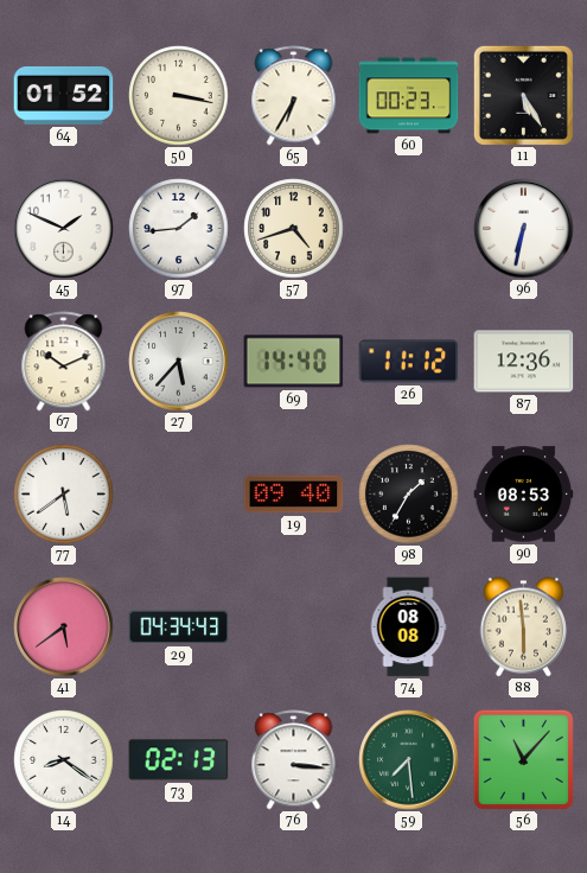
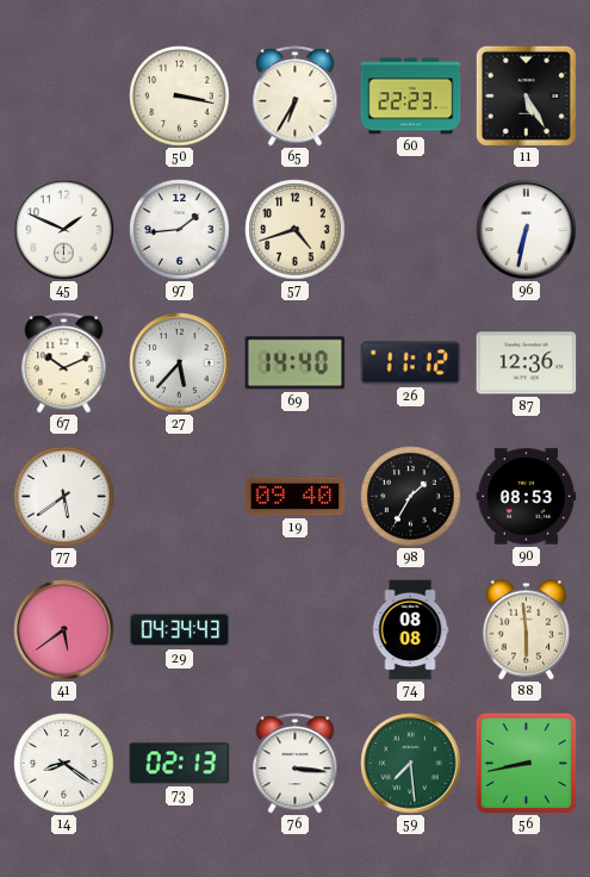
64: 01:52 -> none (64, 95)
60: 00:23 -> 22:23 (411, 97)
56: 11:07 -> 8:43 (526, 763)
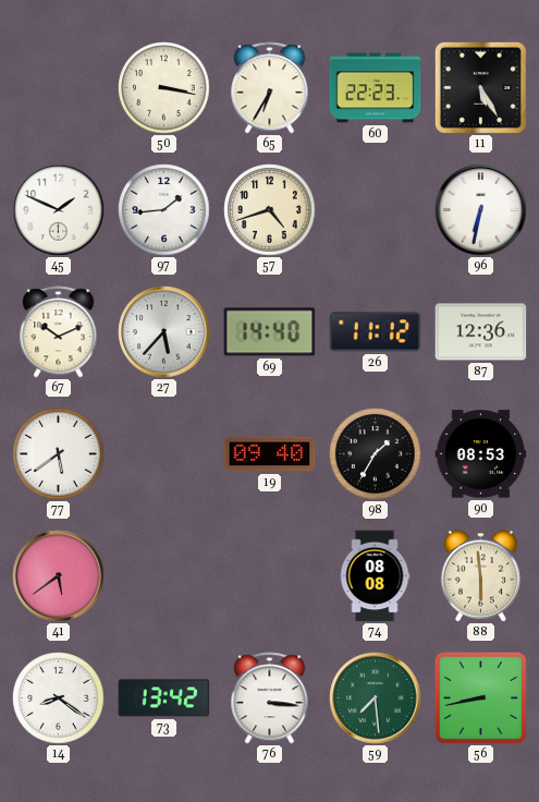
29: 04:34 -> none (180, 630)
73: 02:13 -> 13:42 (164, 698)
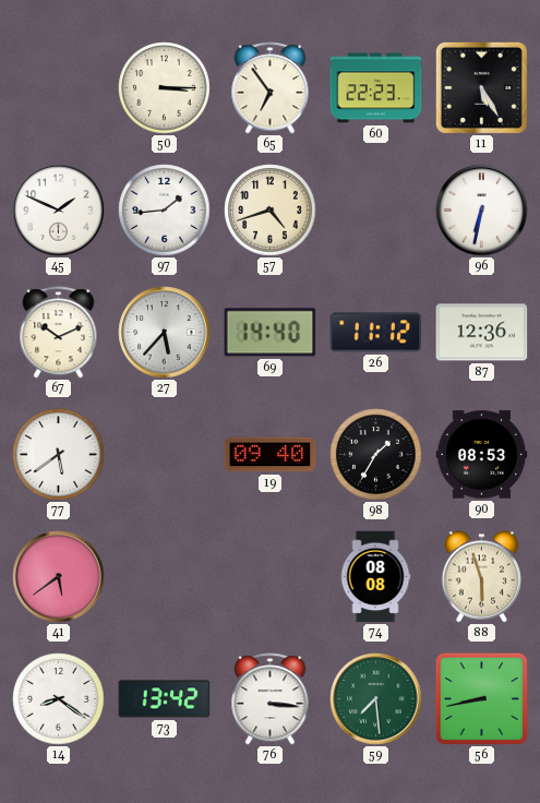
50: 3:17 -> 3:15 (165, 88)
65: 6:35 -> 6:54 (271, 88)
88: 5:59 -> 5:57 (481, 577)
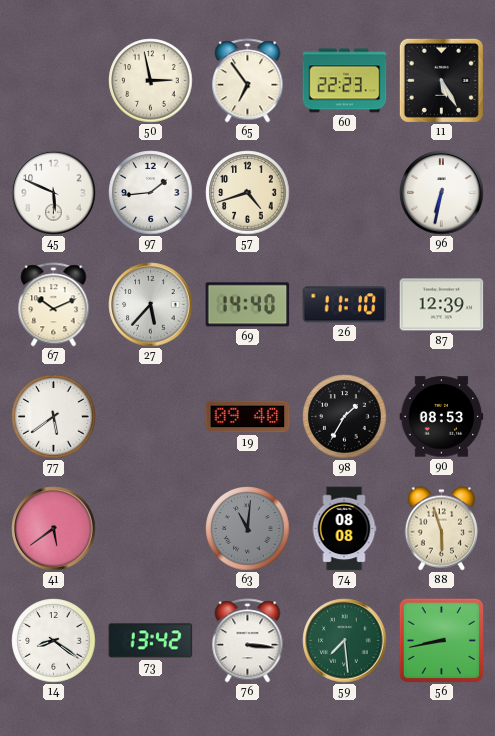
50: 3:15 -> 2:58 (151, 81)
45: 1:49 -> 5:49 (54, 193)
26: 11:12 -> 11:10 (345, 305)
87: 12:36 -> 12:39 (442, 305)
63: none -> 11:01 (248, 529)
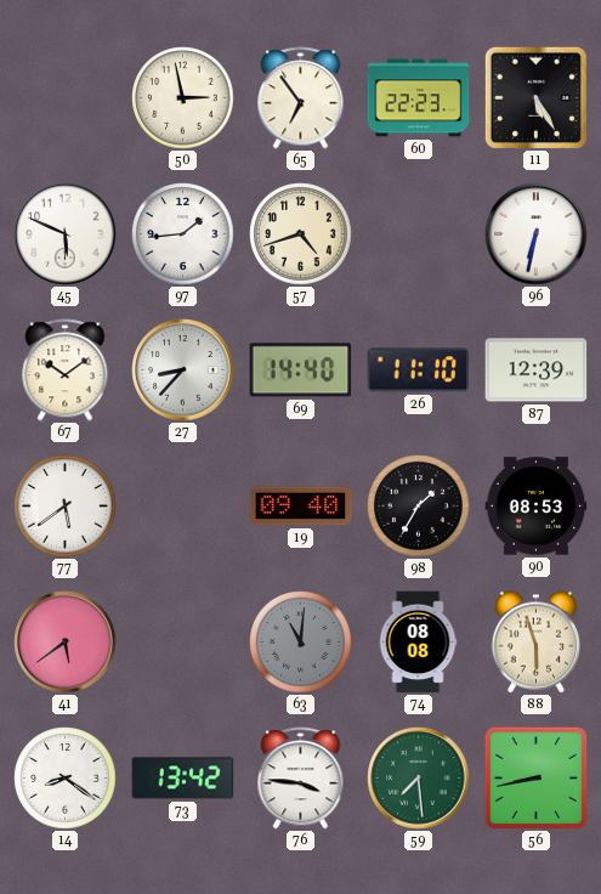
67: 10:11 -> 10:09 (66, 370)
27: 5:37 -> 8:37 (183, 370)
76: 3:16 -> 3:46 (301, 779)
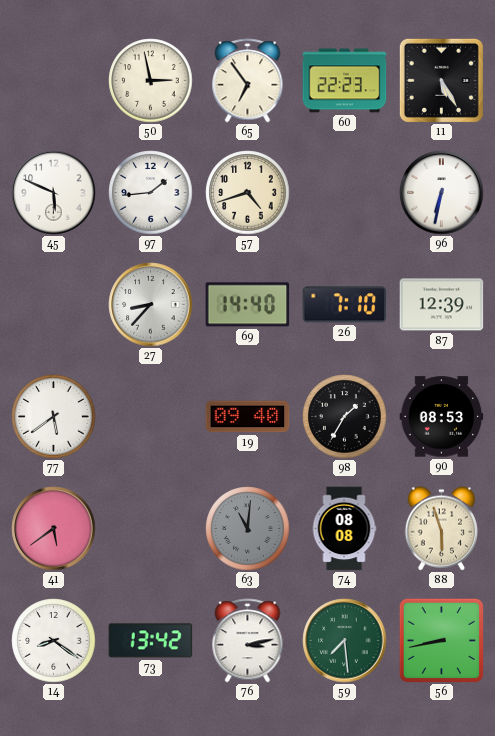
67: 10:09 -> none (66, 370)
26: 11:10 -> 7:10 (345, 305)
76: 3:46 -> 3:13 (248, 641)
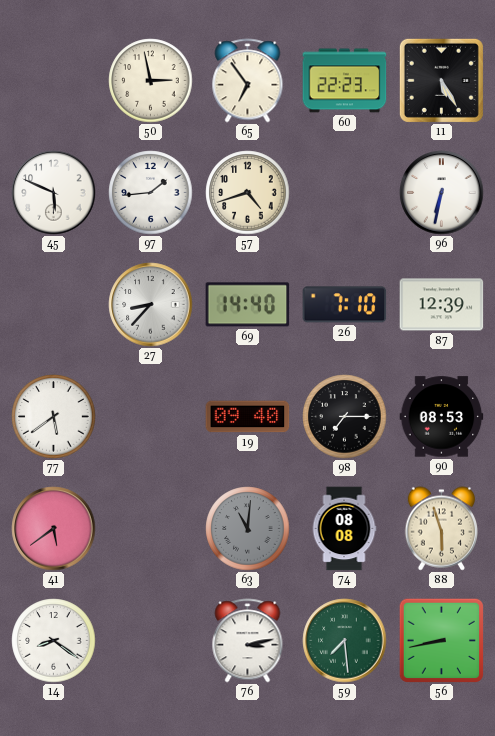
98: 1:35 -> 7:15 (345, 417)
73: 13:42 -> none (151, 641)
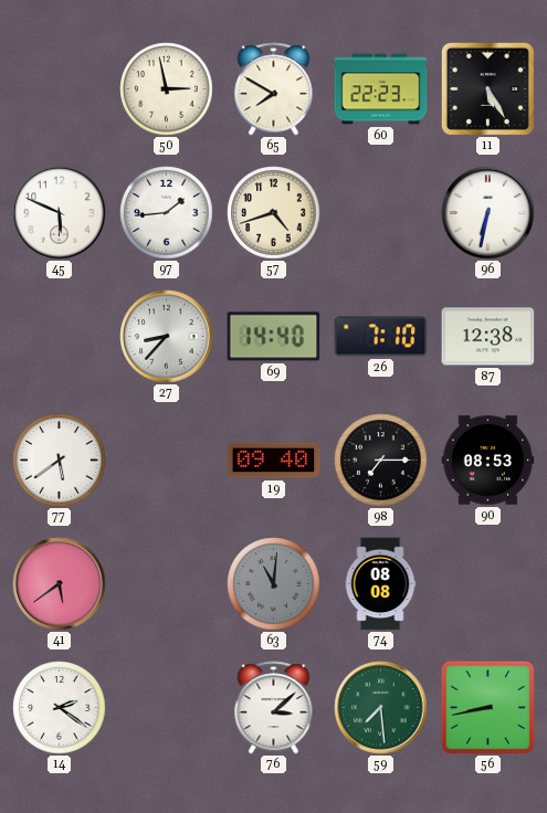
65: 6:54 -> 7:50 (274, 89)
87: 12:39 -> 12:38 (488, 337)
88: 5:57 -> none (441, 529)
14: 8:21 -> 2:21 (60, 708)
76: 3:13 -> 3:08 (274, 708)
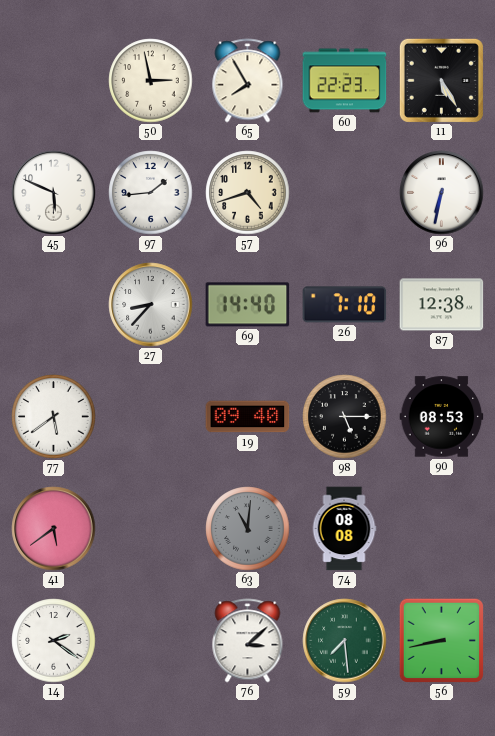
65: 7:50 -> 7:55 (248, 81)
98: 7:15 -> 5:15 (345, 417)
